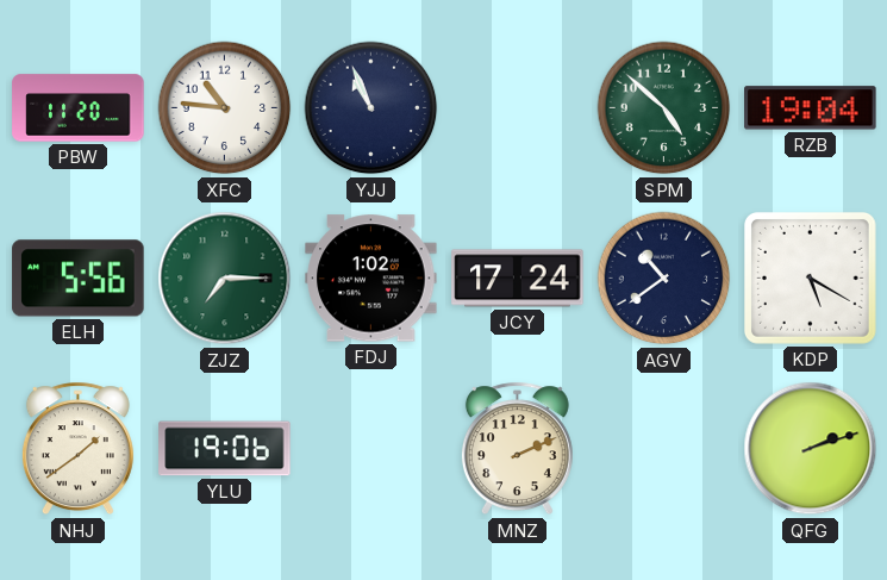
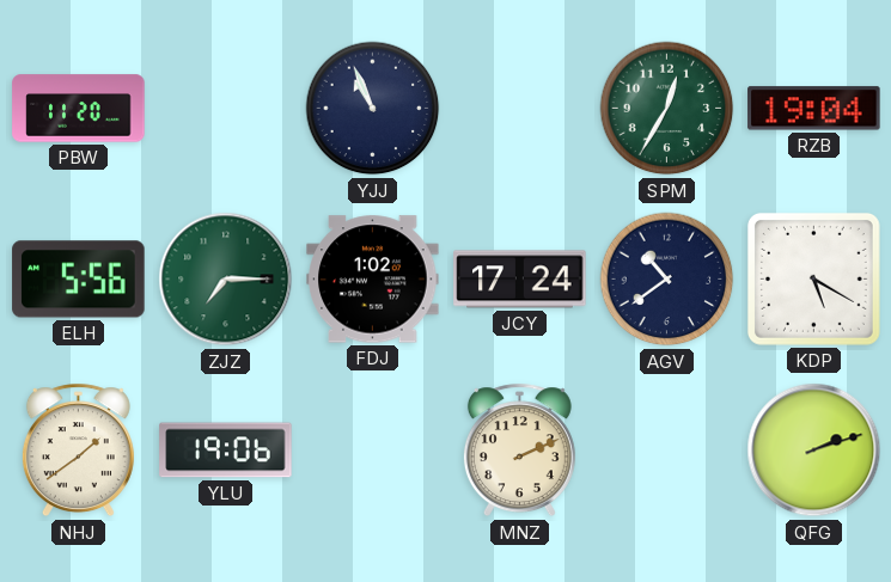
XFC: 10:46 -> none (225, 108)
SPM: 4:52 -> 12:35 (667, 109)
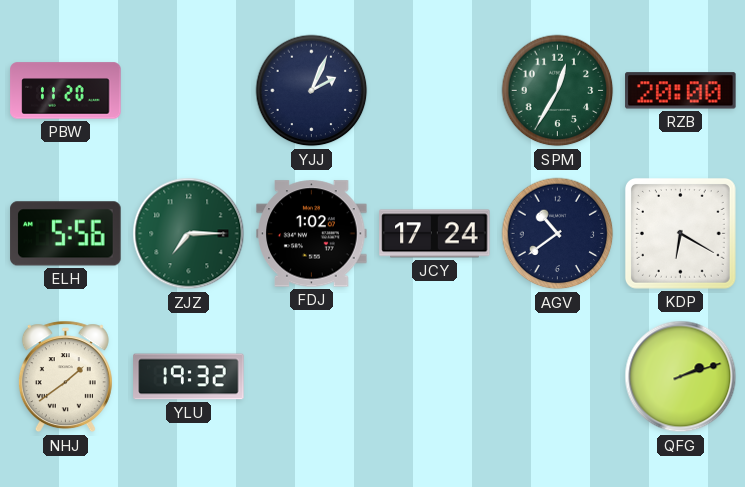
YJJ: 10:56 -> 2:04 (312, 91)
RZB: 19:04 -> 20:00 (681, 91)
KDP: 5:20 -> 6:20 (680, 233)
YLU: 19:06 -> 19:32 (189, 377)
MNZ: 2:11 -> none (519, 451)
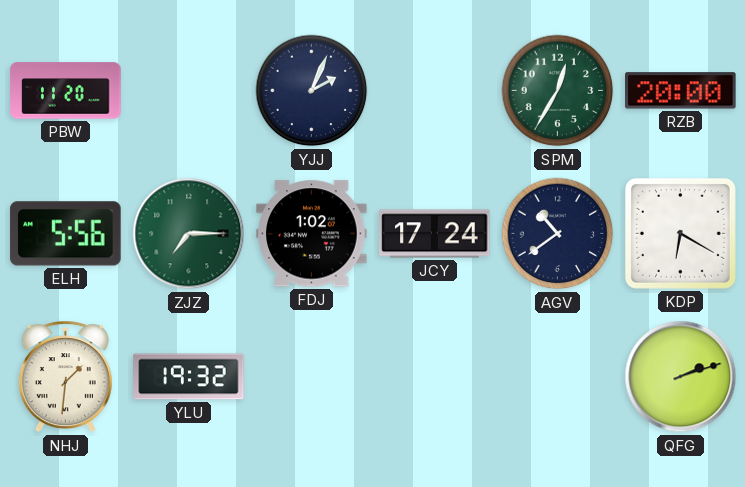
NHJ: 1:39 -> 1:31 (65, 377)
